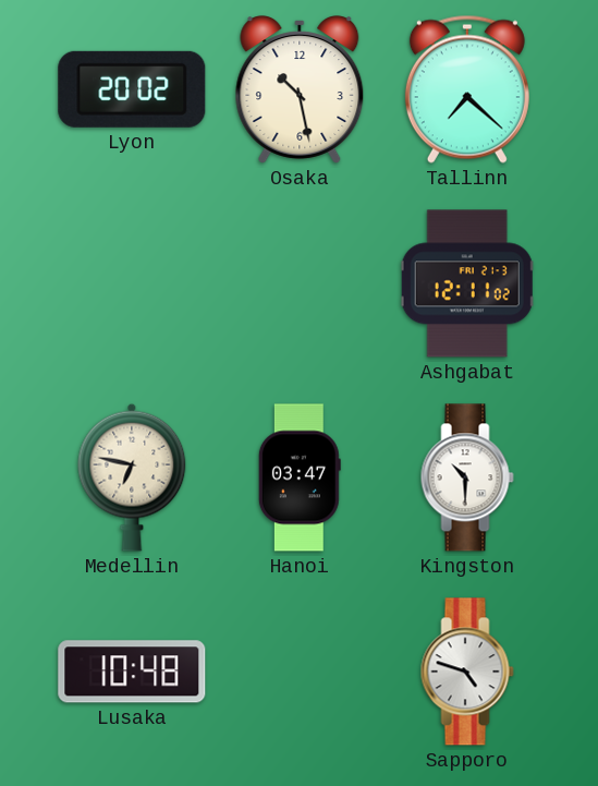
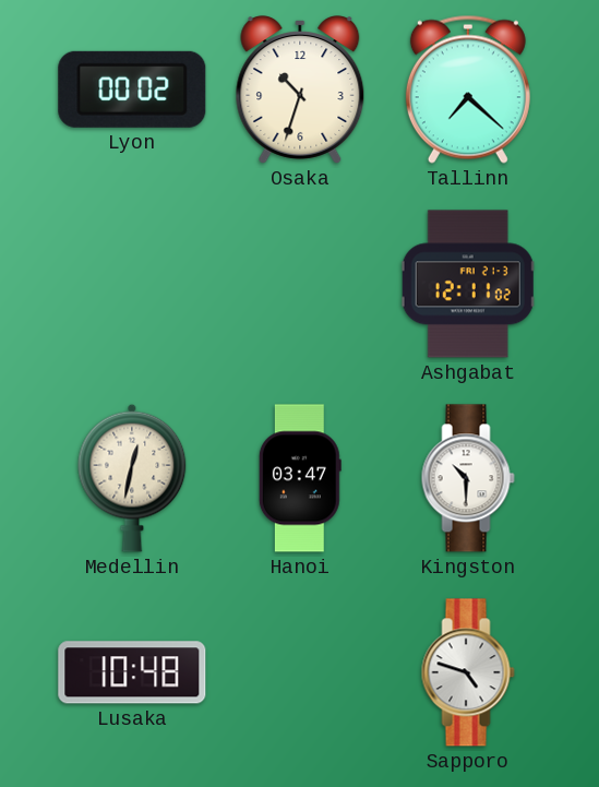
Lyon: 20:02 -> 00:02 (132, 90)
Osaka: 10:28 -> 10:33 (300, 90)
Medellin: 6:47 -> 12:32 (132, 478)
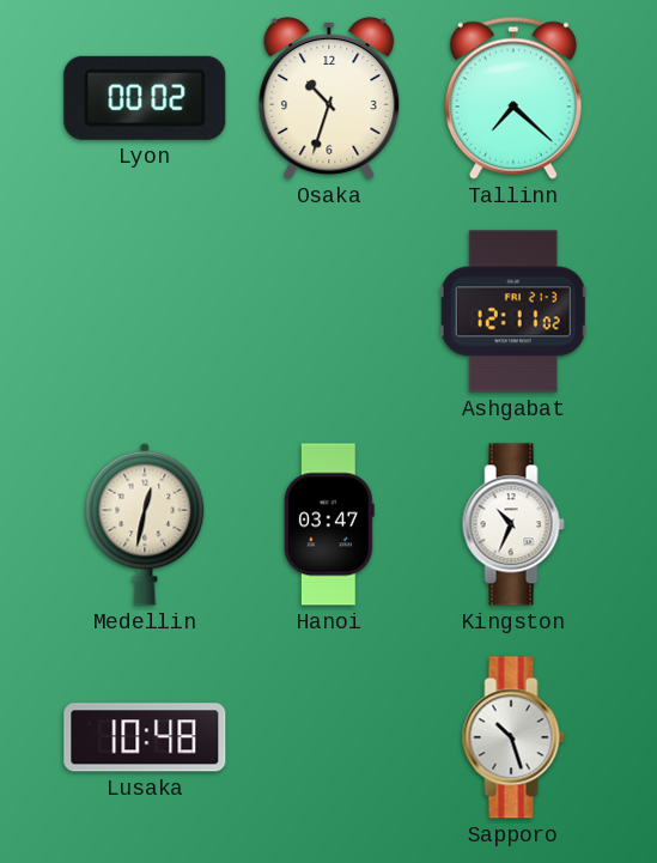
Kingston: 10:30 -> 10:34 (513, 524)
Sapporo: 4:48 -> 10:27 (513, 737)
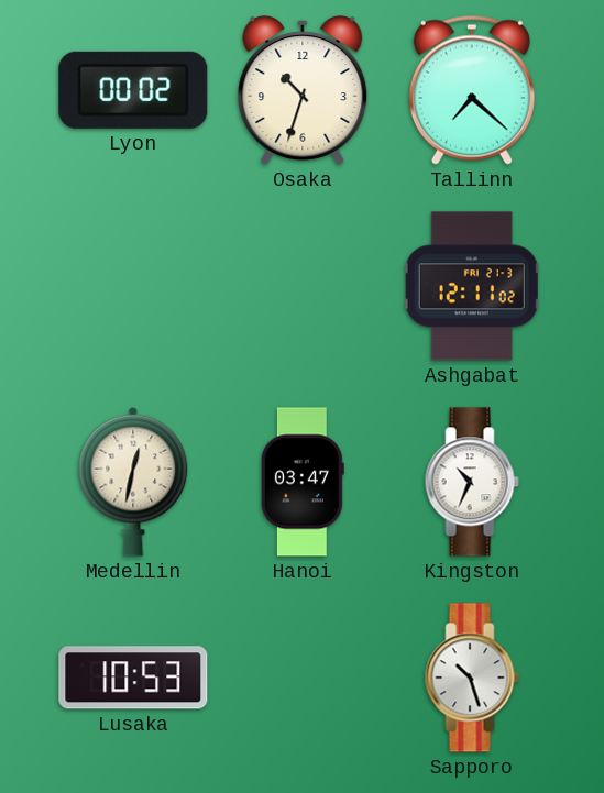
Lusaka: 10:48 -> 10:53 (133, 678)
